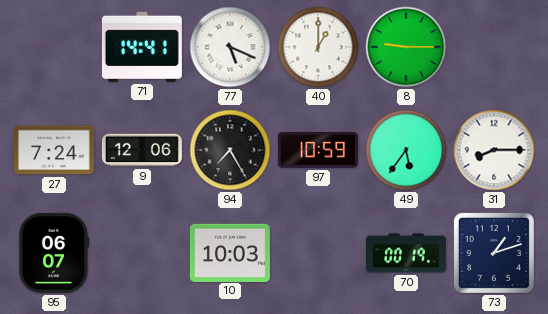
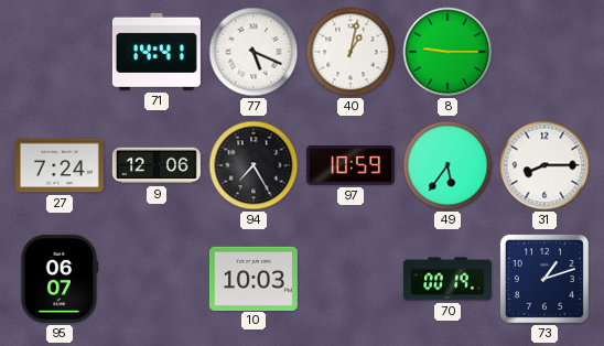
40: 1:00 -> 1:02 (350, 52)
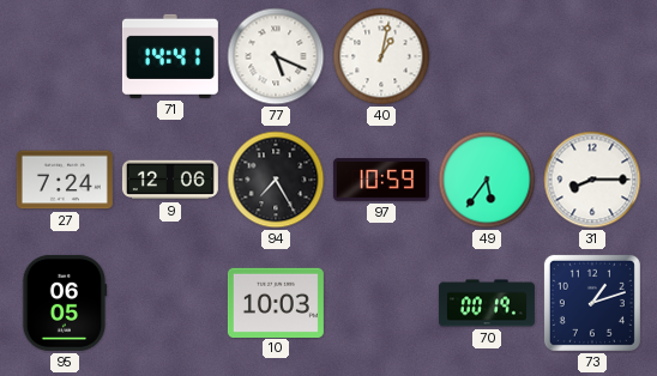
8: 9:15 -> none (447, 52)
95: 06:07 -> 06:05 (65, 303)
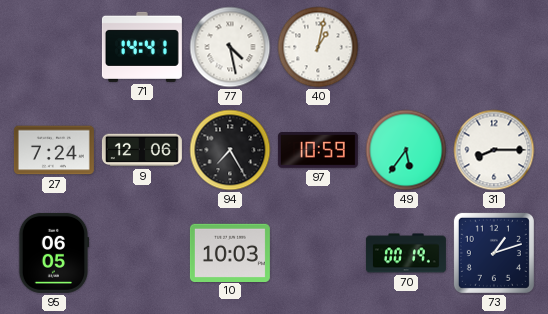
77: 5:19 -> 4:28 (230, 47)
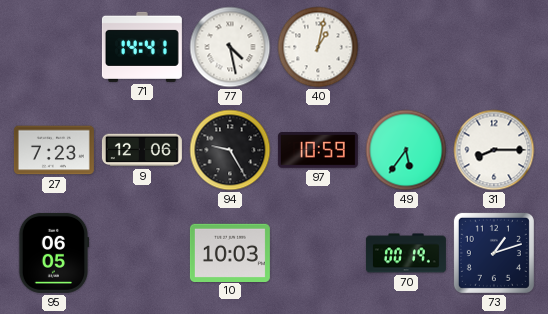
27: 7:24 -> 7:23 (54, 150)
94: 7:25 -> 9:25 (230, 150)
